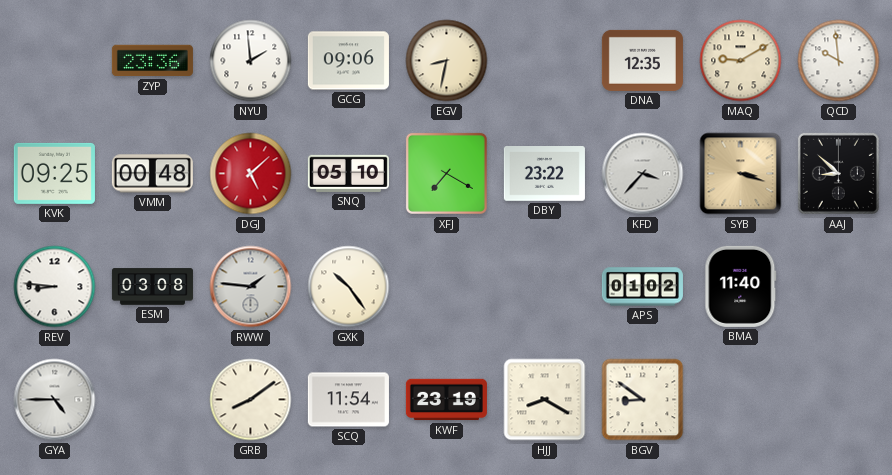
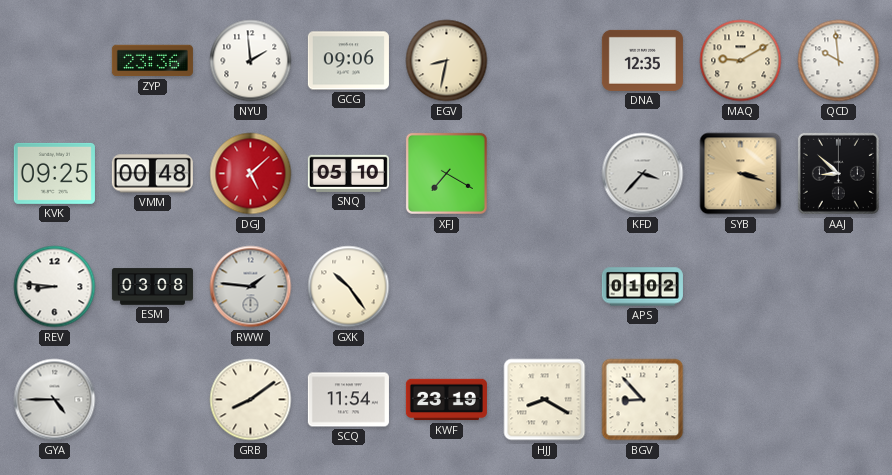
DBY: 23:22 -> none (544, 174)
BMA: 11:40 -> none (741, 286)
BGV: 8:51 -> 8:53 (643, 400)
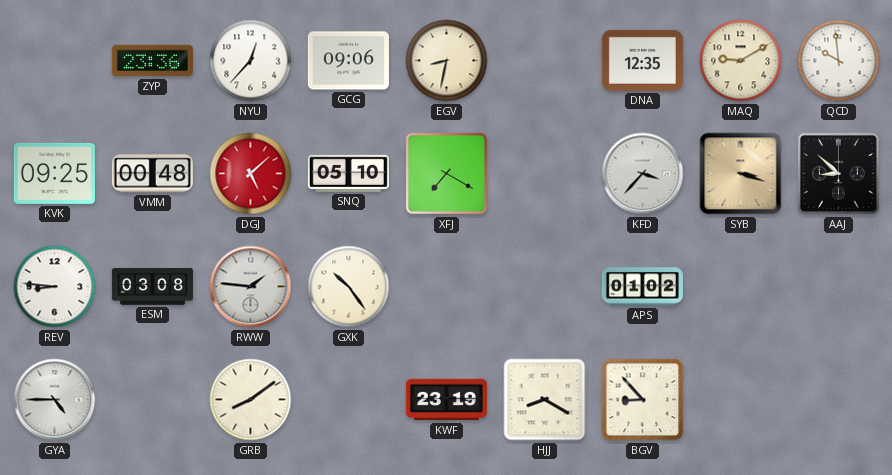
NYU: 1:59 -> 12:37 (251, 61)
SCQ: 11:54 -> none (348, 400)
